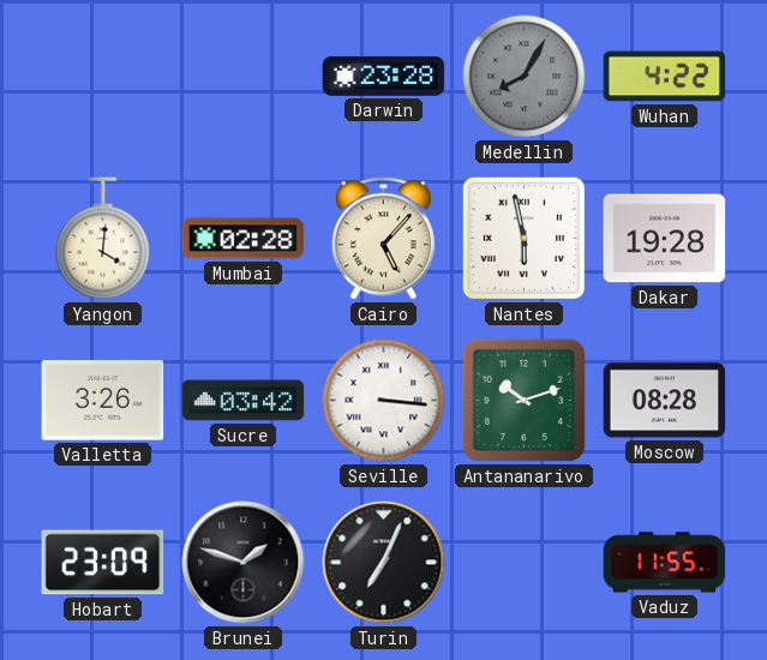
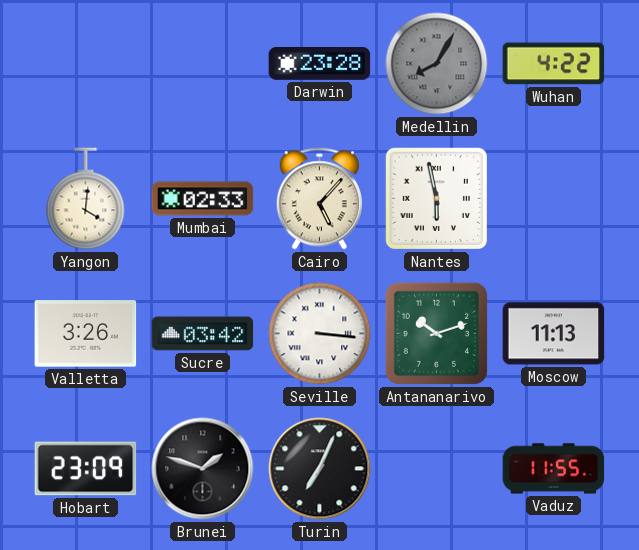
Mumbai: 02:28 -> 02:33 (203, 199)
Dakar: 19:28 -> none (665, 239)
Moscow: 08:28 -> 11:13 (554, 334)
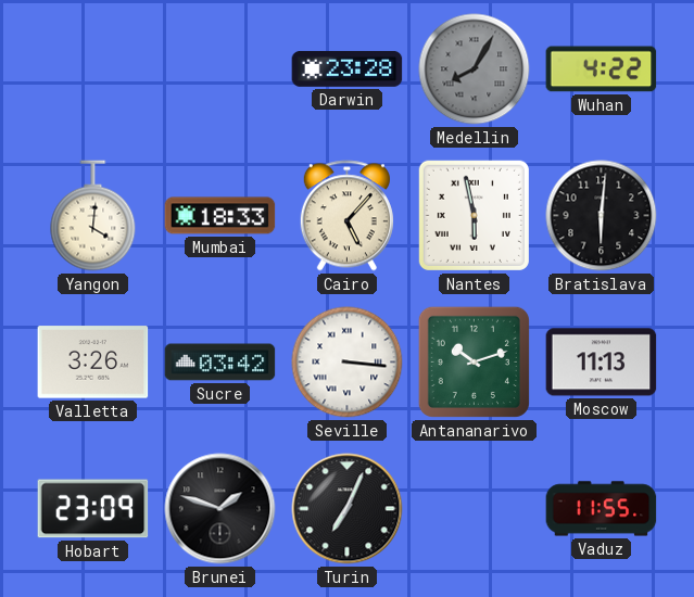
Mumbai: 02:33 -> 18:33 (220, 216)
Bratislava: none -> 6:01 (602, 216)
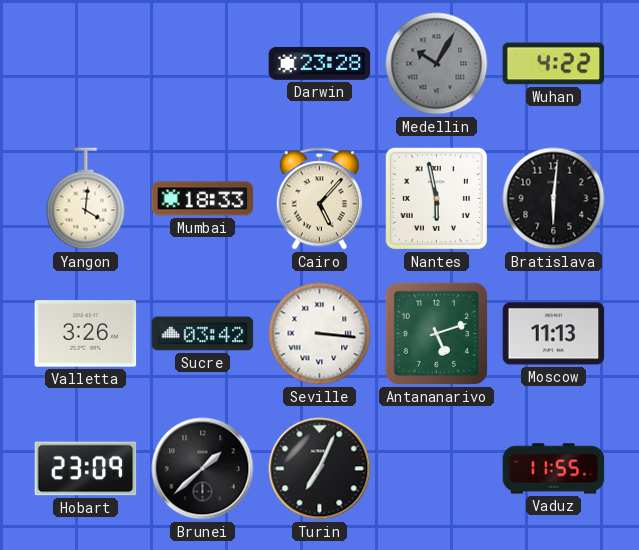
Medellin: 8:05 -> 10:05 (437, 64)
Antananarivo: 10:12 -> 5:12 (436, 333)
Brunei: 1:48 -> 1:38 (203, 469)
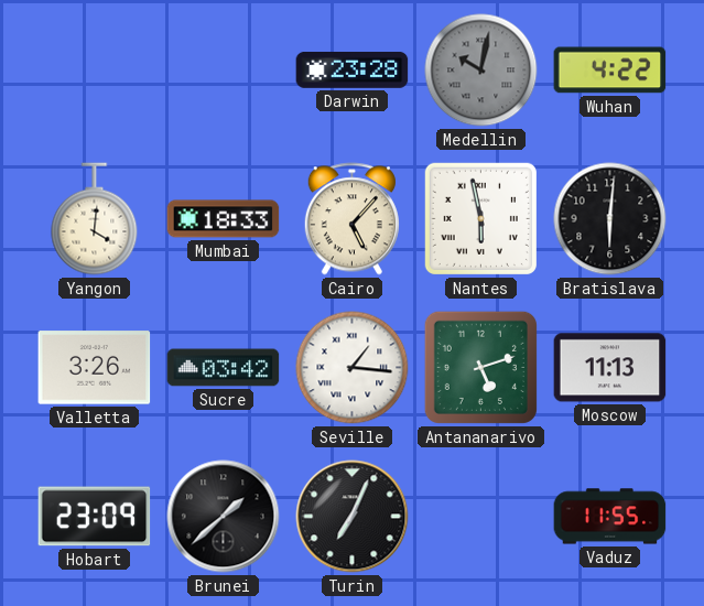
Medellin: 10:05 -> 10:02 (481, 71)
Seville: 3:16 -> 1:16 (353, 368)
